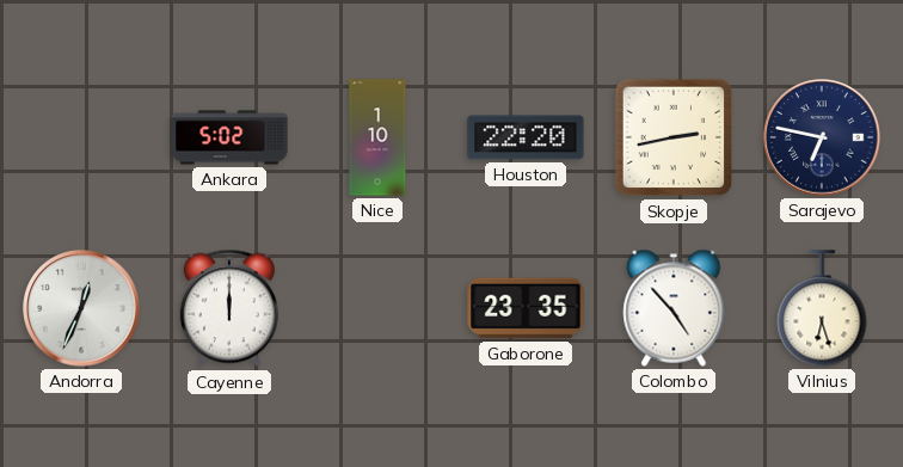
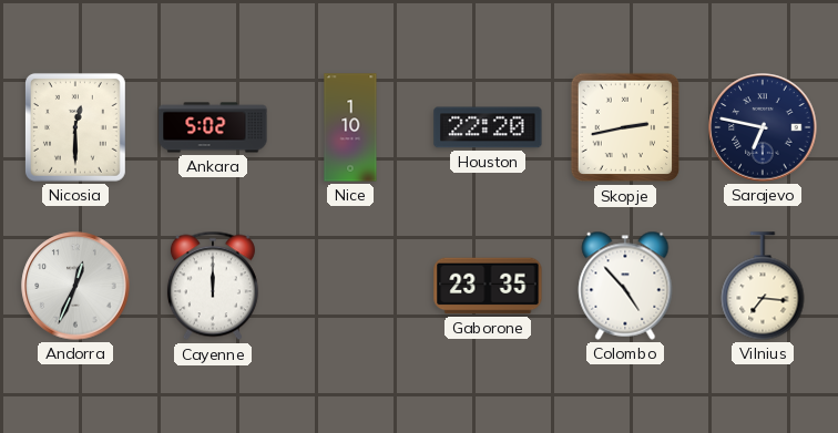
Nicosia: none -> 12:30 (75, 127)
Vilnius: 6:27 -> 7:16 (763, 286)
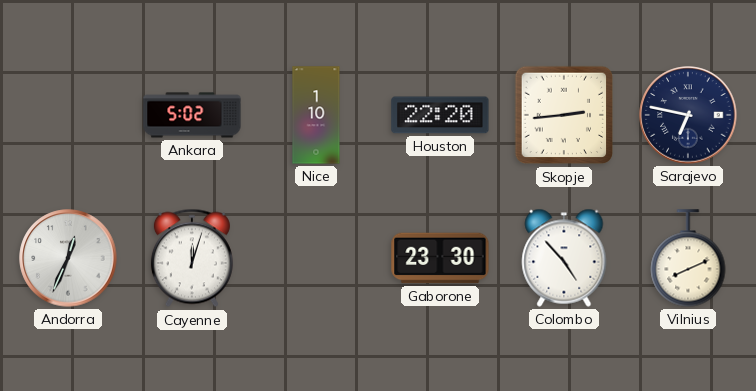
Nicosia: 12:30 -> none (75, 127)
Skopje: 2:43 -> 2:44 (564, 115)
Cayenne: 12:00 -> 12:03 (192, 258)
Gaborone: 23:35 -> 23:30 (440, 258)
Vilnius: 7:16 -> 8:11 (688, 258)
